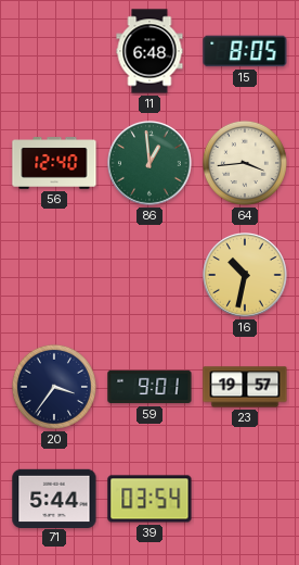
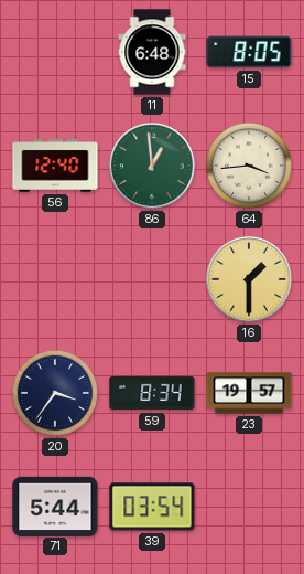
16: 10:32 -> 1:30 (250, 280)
59: 9:01 -> 8:34 (152, 393)
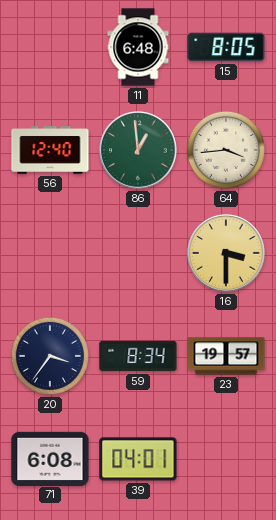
16: 1:30 -> 3:30 (227, 254)
71: 5:44 -> 6:08 (50, 458)
39: 03:54 -> 04:01 (138, 459)
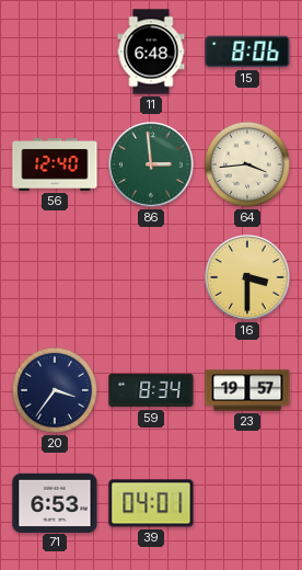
15: 8:05 -> 8:06 (247, 52)
86: 12:59 -> 2:59 (152, 166)
71: 6:08 -> 6:53 (55, 502)
